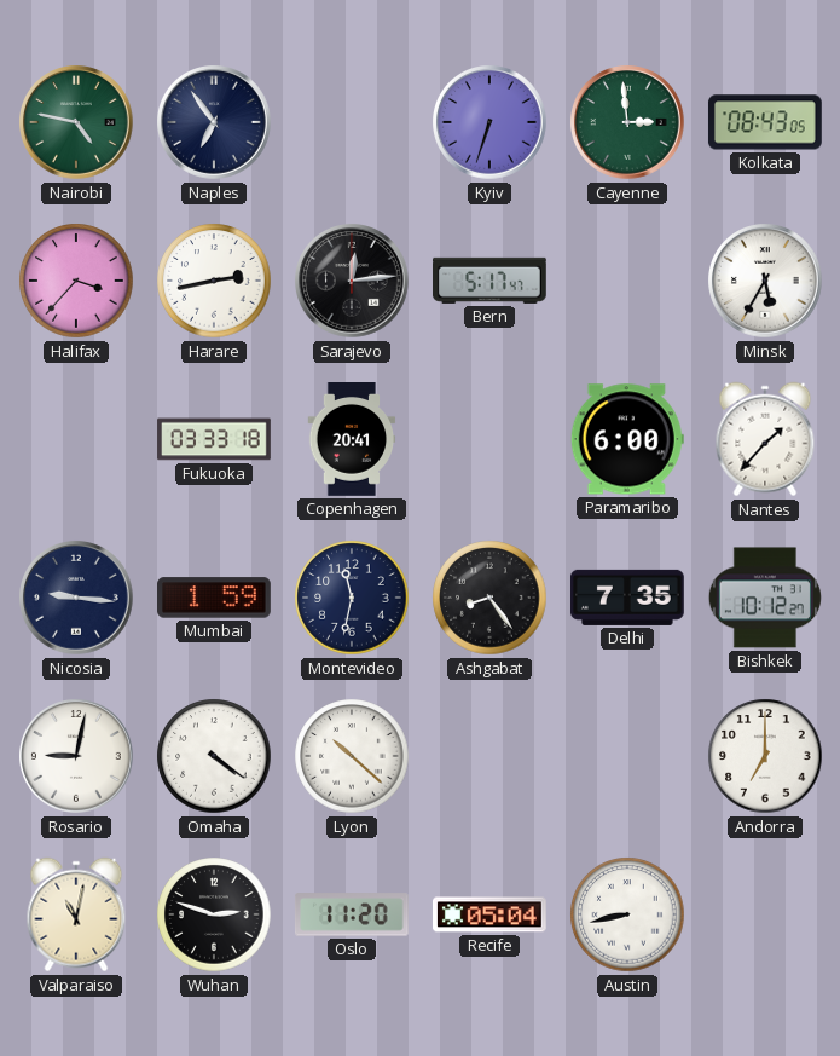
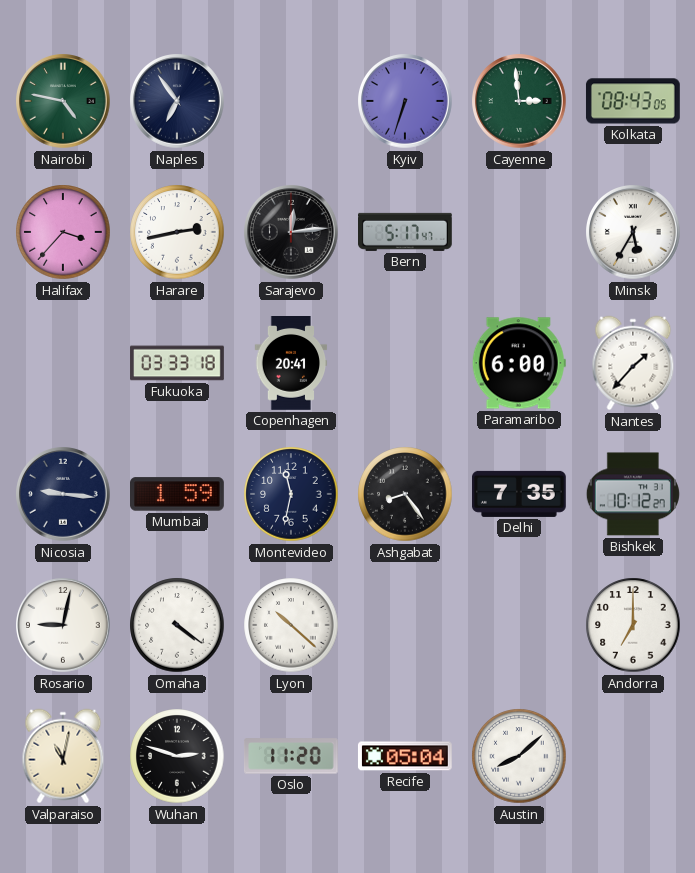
Austin: 8:43 -> 8:08 (519, 756)
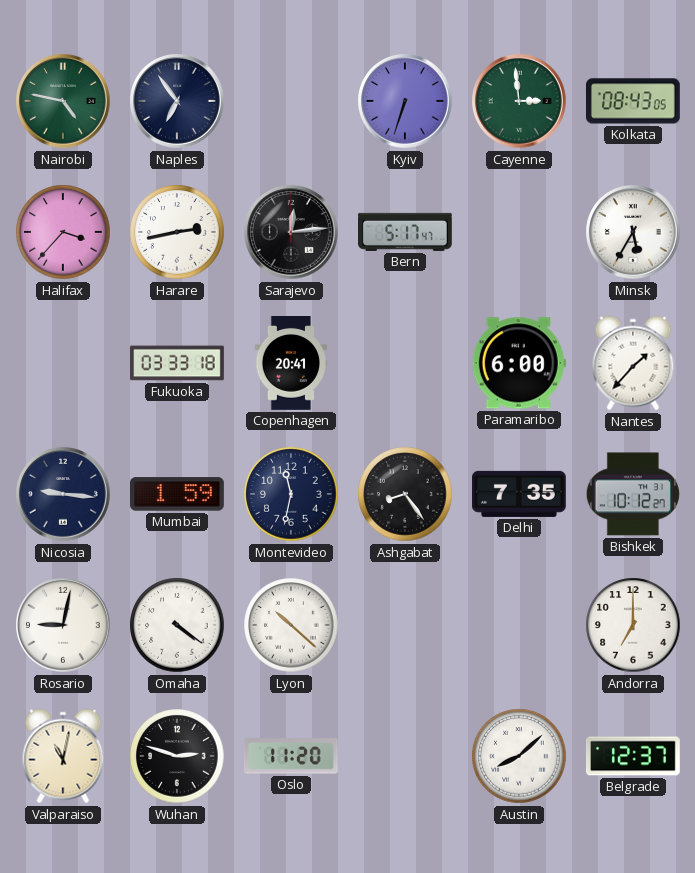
Recife: 05:04 -> none (405, 756)
Belgrade: none -> 12:37 (633, 756)
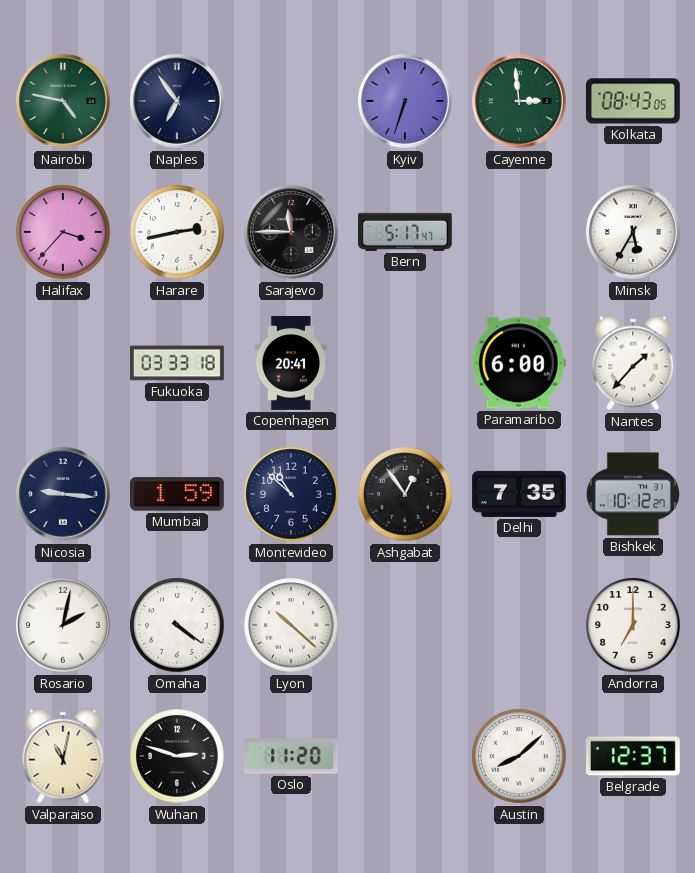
Sarajevo: 12:14 -> 11:45 (292, 233)
Montevideo: 11:32 -> 10:52 (291, 494)
Ashgabat: 8:24 -> 12:54 (405, 494)
Rosario: 9:02 -> 2:02 (64, 626)
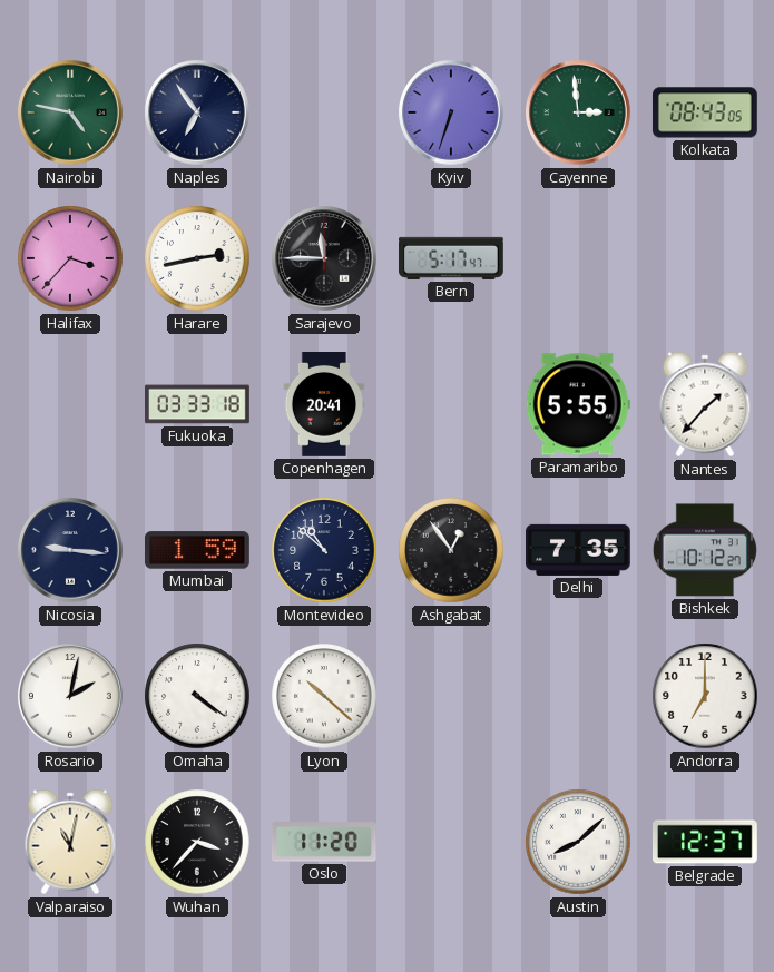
Minsk: 5:35 -> none (634, 233)
Paramaribo: 6:00 -> 5:55 (578, 404)
Wuhan: 2:48 -> 3:37 (197, 842)
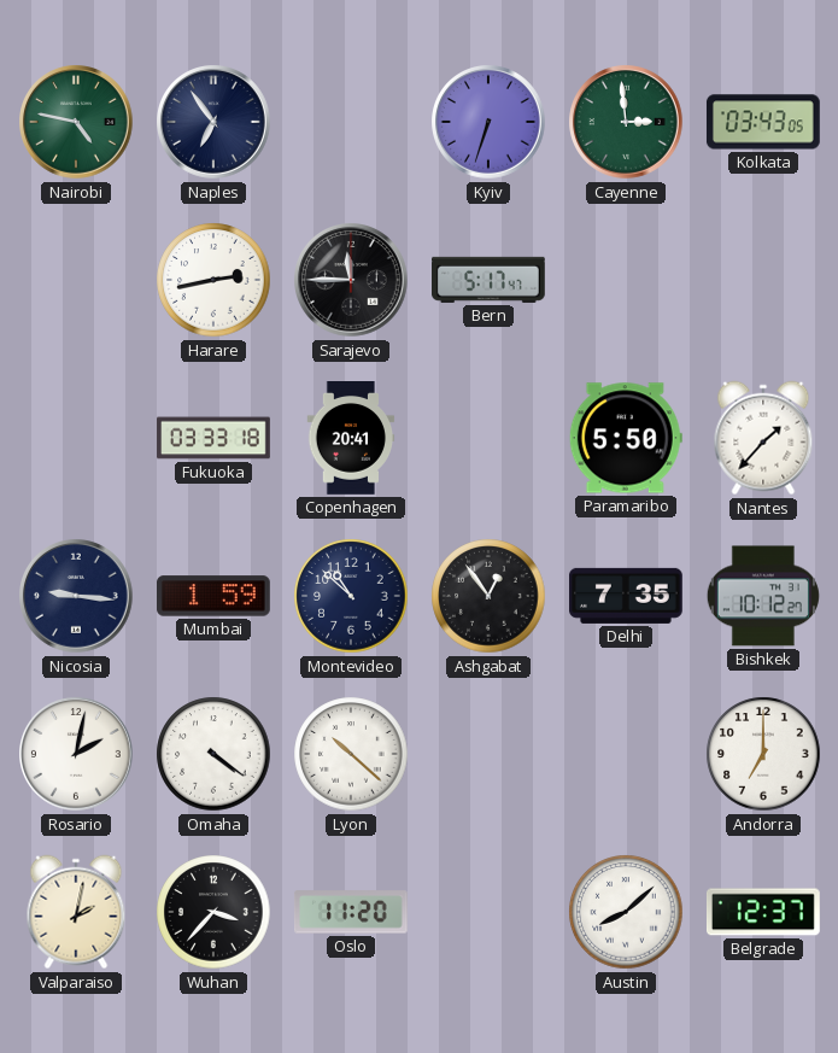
Kolkata: 08:43 -> 03:43 (763, 122)
Halifax: 3:37 -> none (70, 258)
Paramaribo: 5:55 -> 5:50 (626, 438)
Valparaiso: 11:02 -> 2:02 (76, 912)
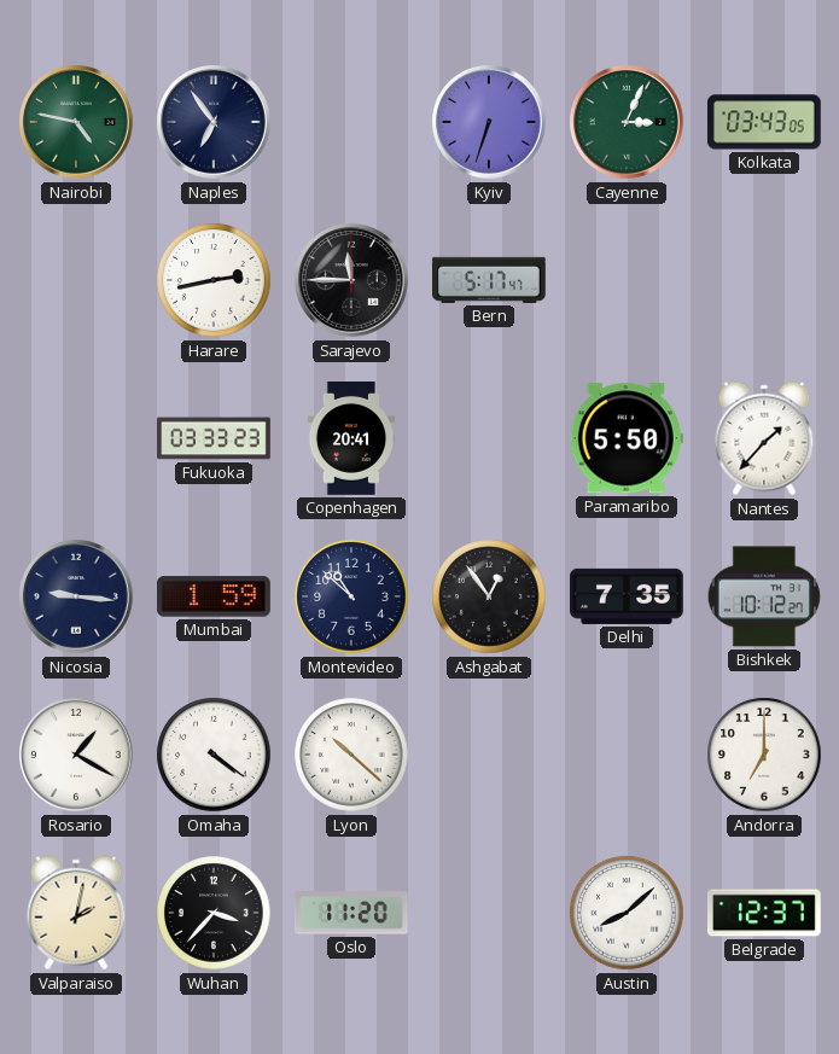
Cayenne: 2:59 -> 3:04 (628, 123)
Fukuoka: 03:33:18 -> 03:33:23 (214, 438)
Rosario: 2:02 -> 1:20 (77, 756)
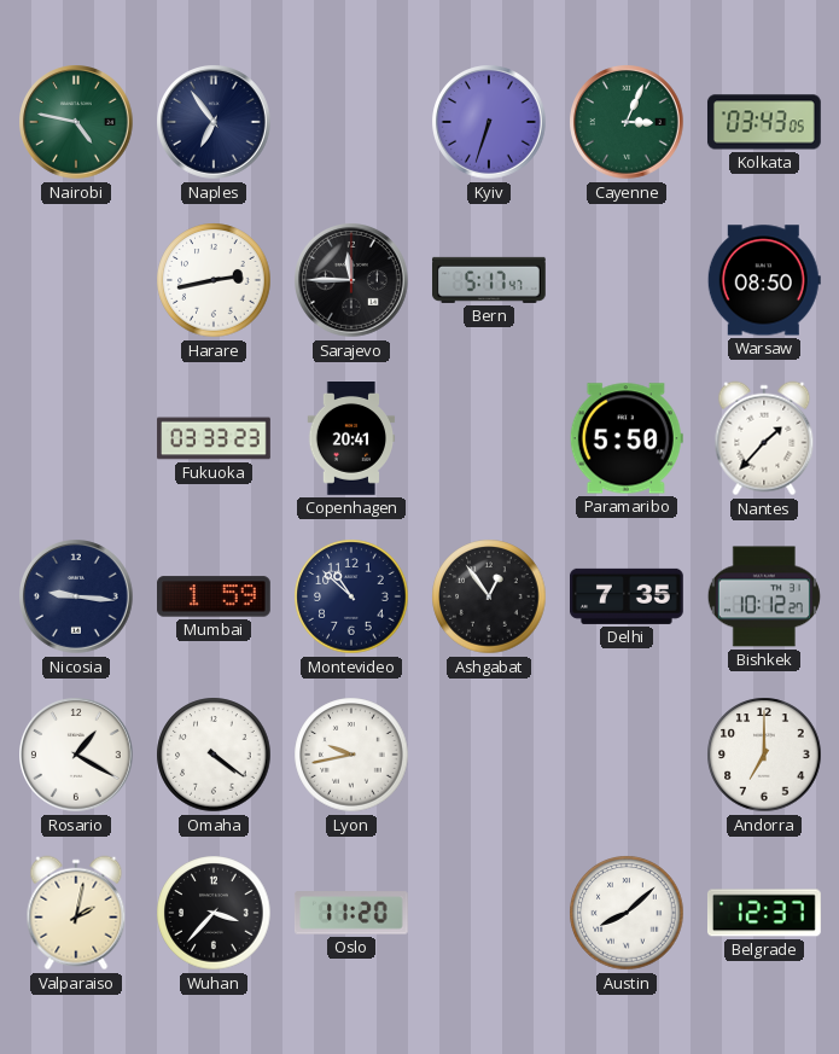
Warsaw: none -> 08:50 (764, 280)
Lyon: 10:22 -> 9:43 (351, 755)
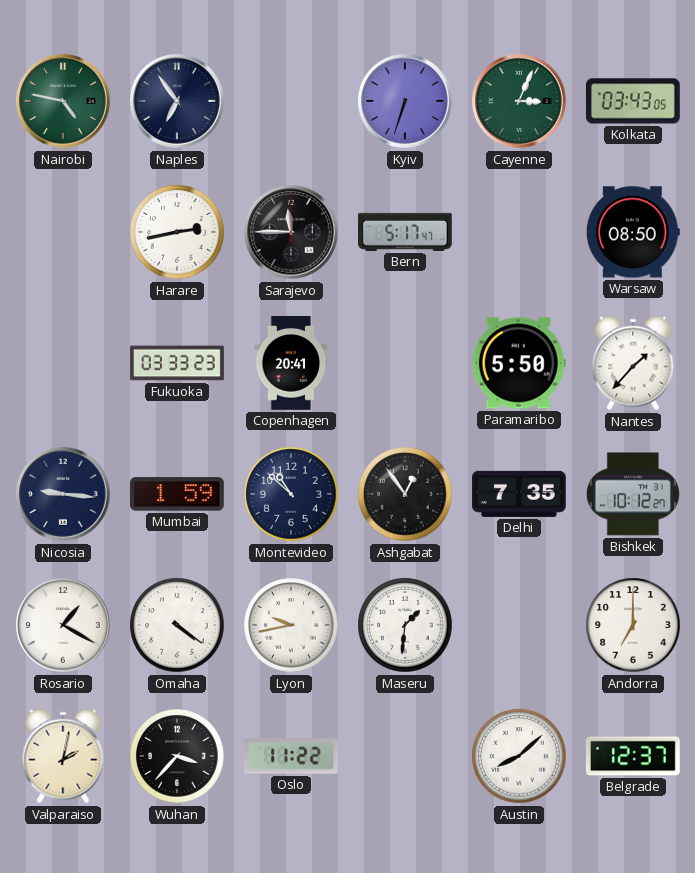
Maseru: none -> 1:31 (405, 625)
Oslo: 11:20 -> 11:22 (291, 756)
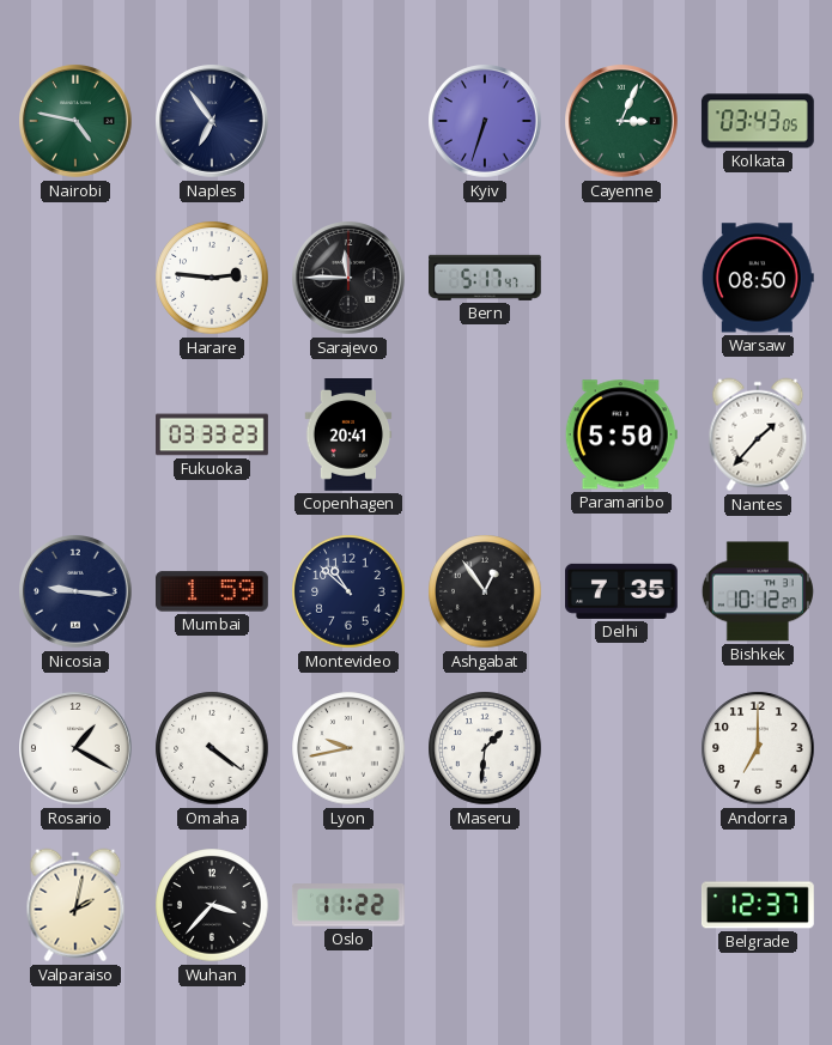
Harare: 2:43 -> 2:46 (212, 278)
Austin: 8:08 -> none (519, 756)
